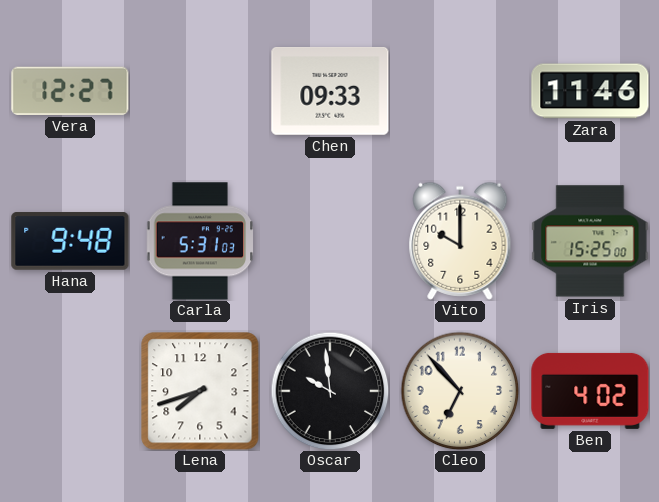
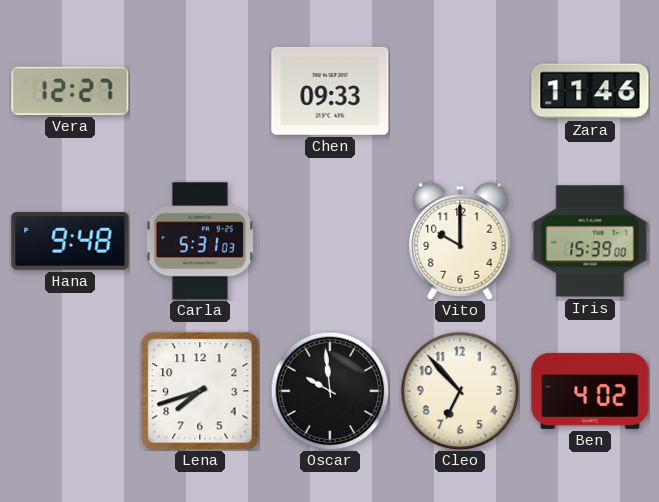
Iris: 15:25 -> 15:39 (590, 241)
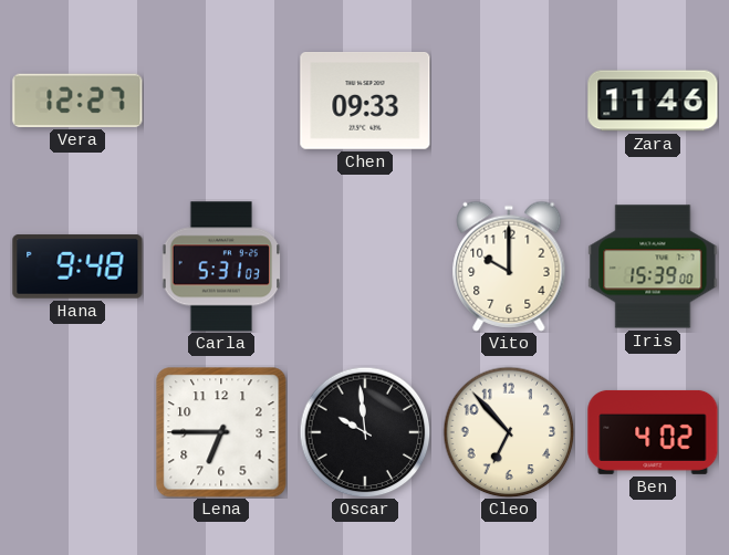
Lena: 7:42 -> 6:45 (221, 432)
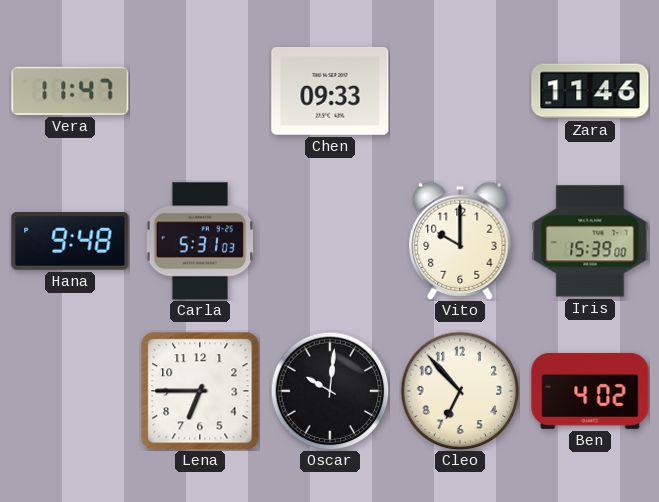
Vera: 12:27 -> 11:47 (70, 91)
Oscar: 9:59 -> 10:01 (330, 391)
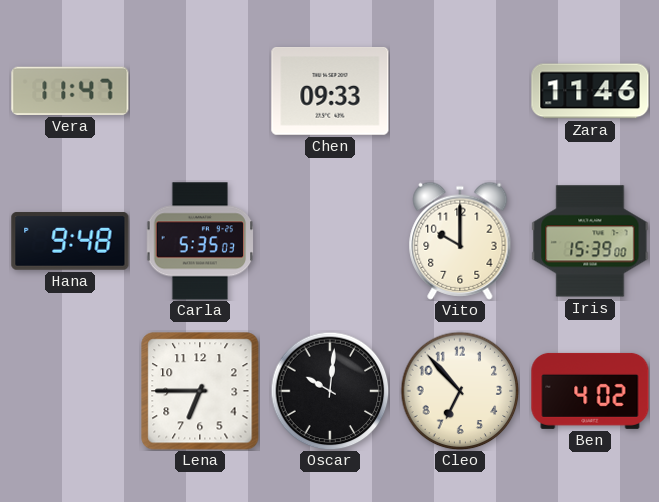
Carla: 5:31 -> 5:35 (200, 241)
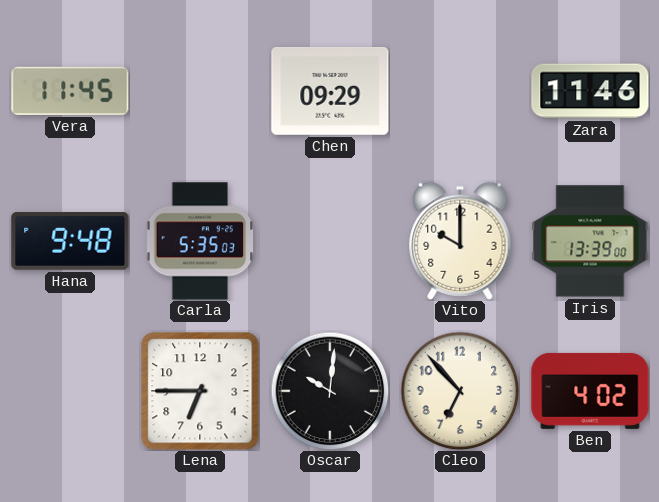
Vera: 11:47 -> 11:45 (70, 91)
Chen: 09:33 -> 09:29 (330, 92)
Iris: 15:39 -> 13:39 (590, 241)
